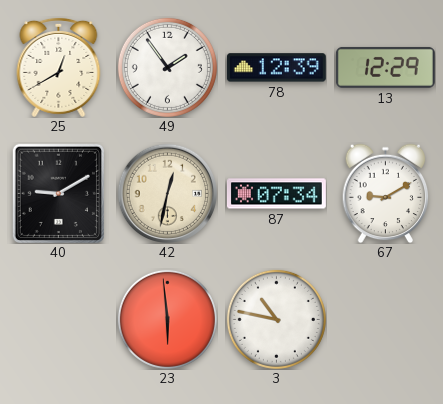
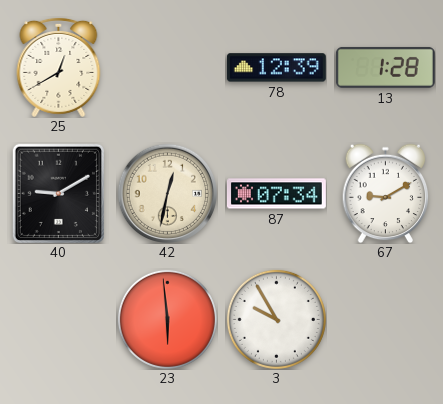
49: 1:54 -> none (167, 67)
13: 12:29 -> 1:28 (385, 67)
3: 10:47 -> 9:55 (276, 319)
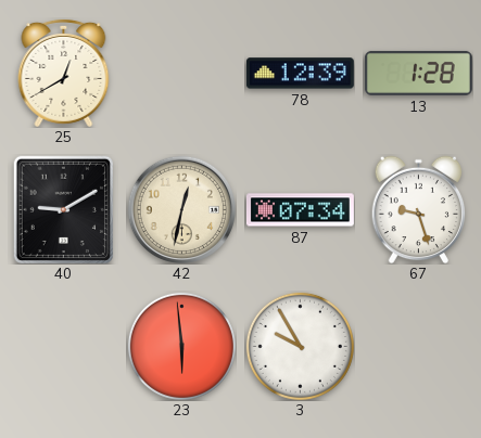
67: 9:10 -> 9:27 (419, 209)
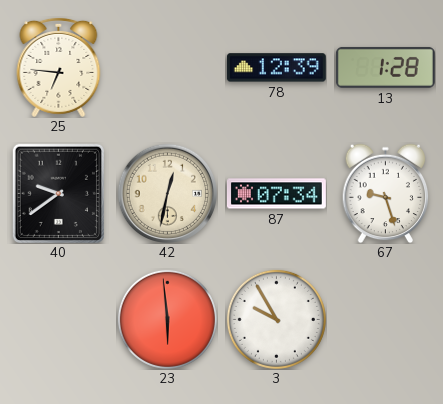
25: 12:40 -> 6:46 (59, 67)
40: 9:10 -> 9:39 (58, 193)
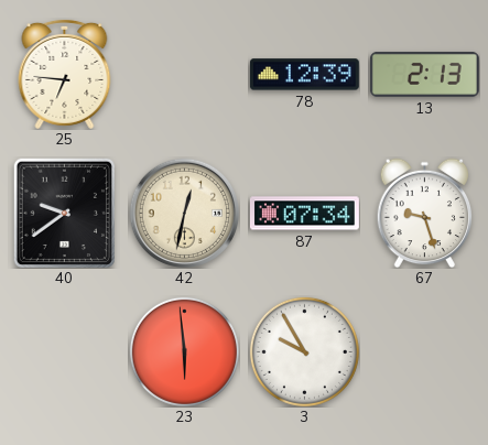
13: 1:28 -> 2:13 (424, 74)
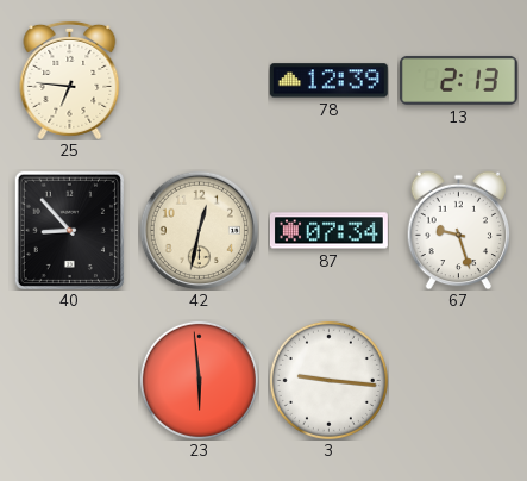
40: 9:39 -> 8:53 (69, 230)
3: 9:55 -> 9:16 (328, 380)
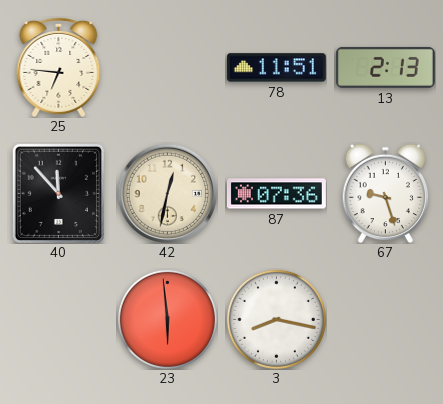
78: 12:39 -> 11:51 (276, 68)
40: 8:53 -> 11:53 (58, 193)
87: 07:34 -> 07:36 (276, 194)
3: 9:16 -> 8:17 (276, 319)
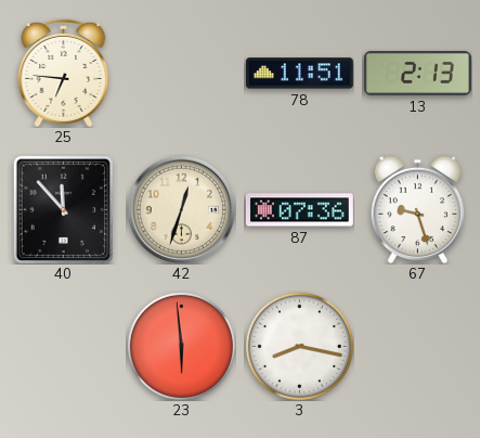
42: 12:32 -> 12:33 (181, 209)
